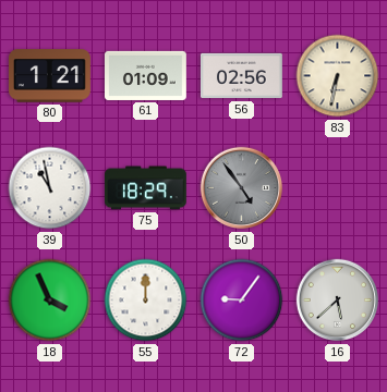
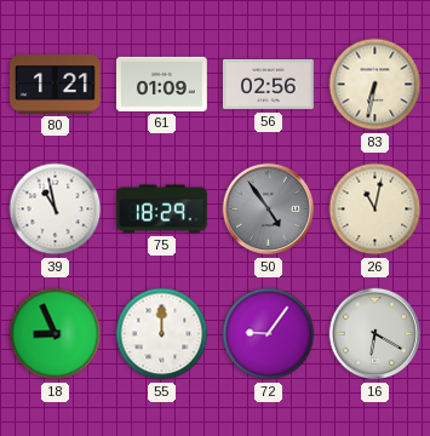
26: none -> 11:02 (375, 210)
18: 3:56 -> 8:56 (56, 334)
16: 5:38 -> 6:20 (375, 334)
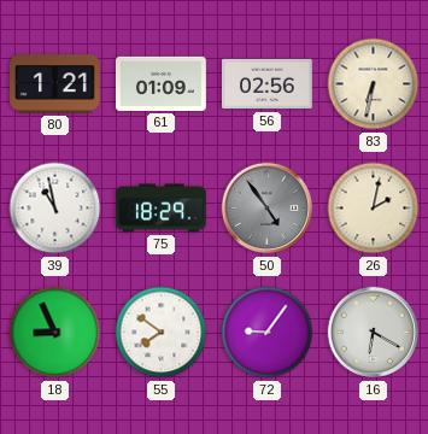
26: 11:02 -> 2:02 (374, 209)
55: 12:00 -> 7:51 (162, 333)
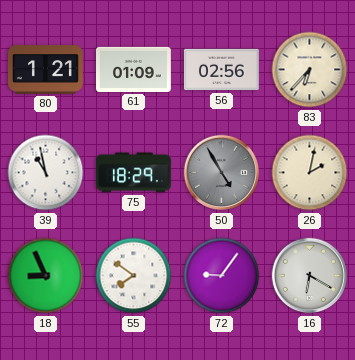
83: 6:32 -> 6:37 (310, 70)
50: 4:54 -> 4:55 (222, 173)
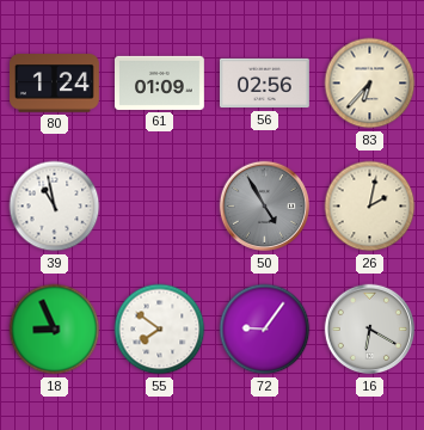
80: 1:21 -> 1:24 (55, 84)
75: 18:29 -> none (134, 173)
